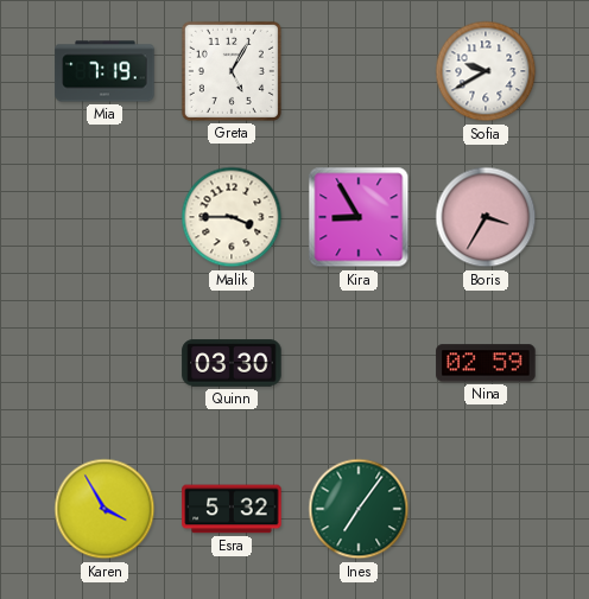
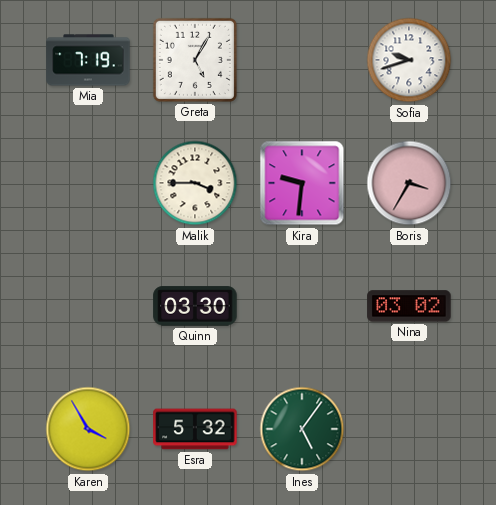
Sofia: 9:40 -> 9:42 (409, 60)
Kira: 8:55 -> 9:31 (302, 183)
Nina: 02:59 -> 03:02 (409, 306)
Ines: 7:06 -> 5:06 (302, 429)
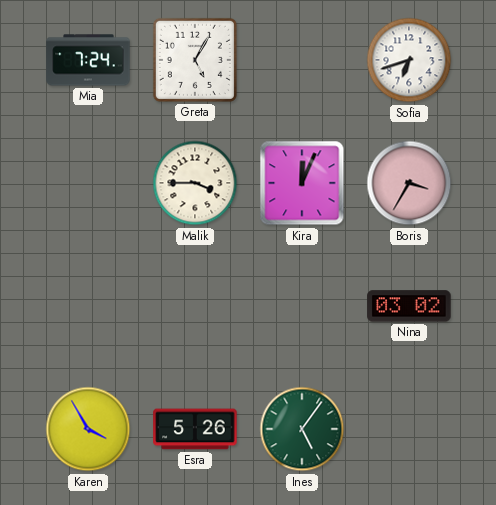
Mia: 7:19 -> 7:24 (88, 60)
Sofia: 9:42 -> 6:42 (409, 60)
Kira: 9:31 -> 12:04 (302, 183)
Quinn: 03:30 -> none (195, 306)
Esra: 5:32 -> 5:26 (195, 429)
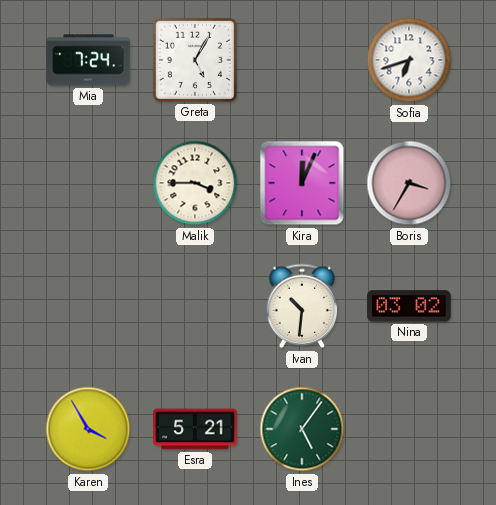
Ivan: none -> 10:31 (302, 306)
Esra: 5:26 -> 5:21 (195, 429)
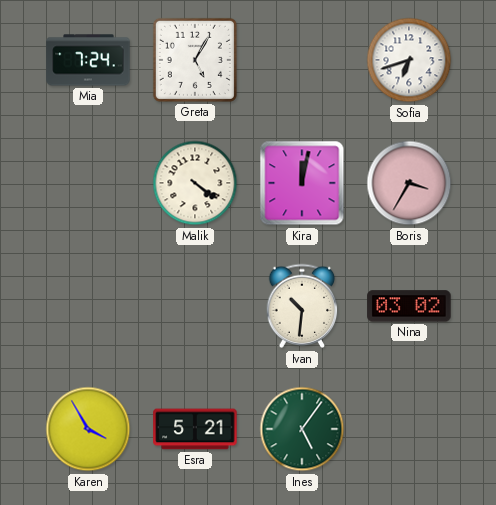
Malik: 3:45 -> 4:21 (195, 183)
Kira: 12:04 -> 12:02 (302, 183)
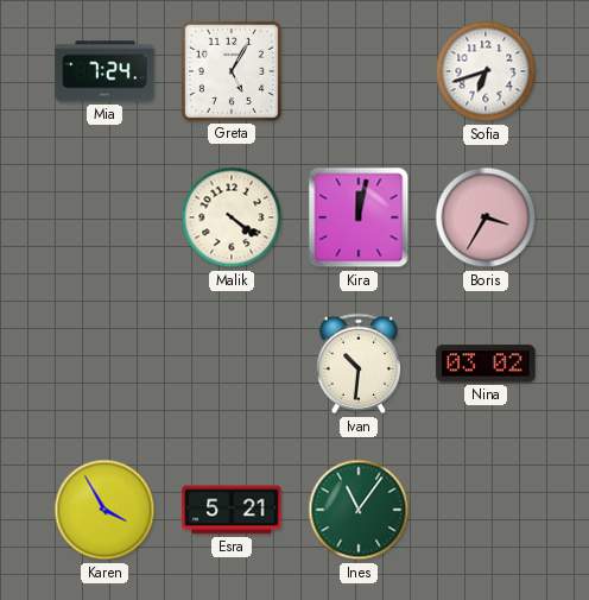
Ines: 5:06 -> 11:06 (359, 510)
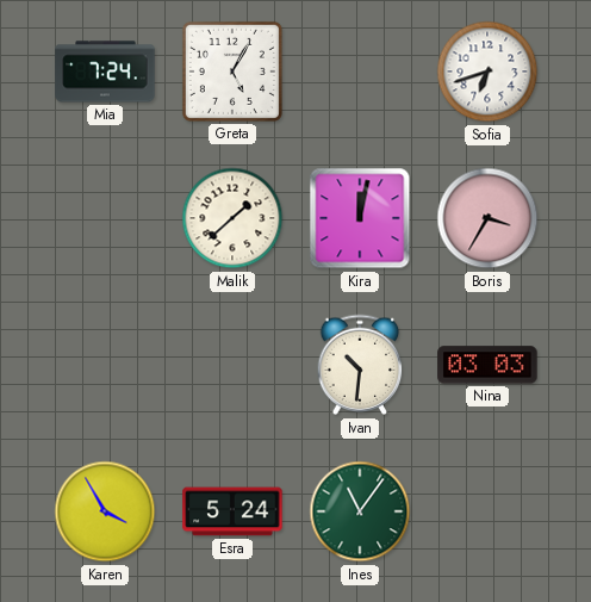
Malik: 4:21 -> 1:38 (232, 218)
Nina: 03:02 -> 03:03 (487, 365)
Esra: 5:21 -> 5:24 (232, 511)
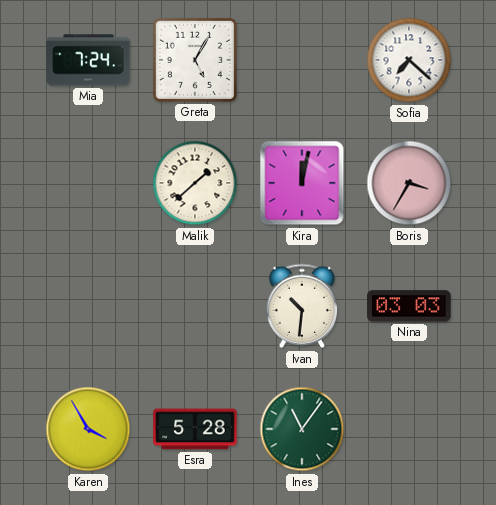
Sofia: 6:42 -> 7:22 (409, 60)
Esra: 5:24 -> 5:28 (195, 429)
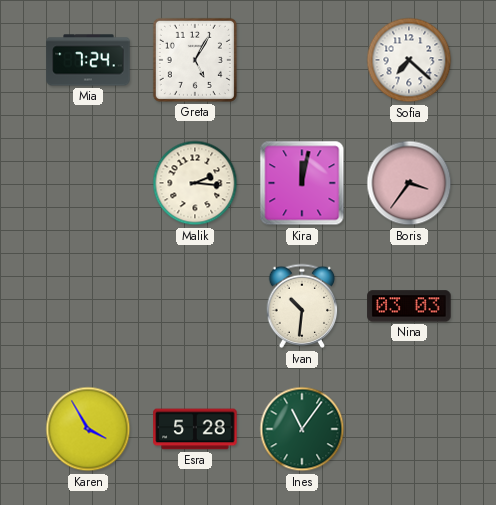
Malik: 1:38 -> 2:16 (195, 183)
Boris: 3:35 -> 3:36 (409, 183)
